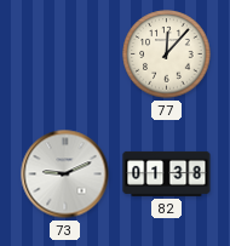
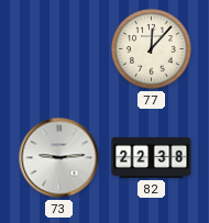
73: 9:11 -> 9:14 (59, 158)
82: 01:38 -> 22:38 (152, 157)
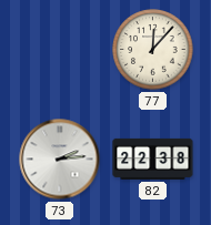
73: 9:14 -> 2:14 (60, 160)
